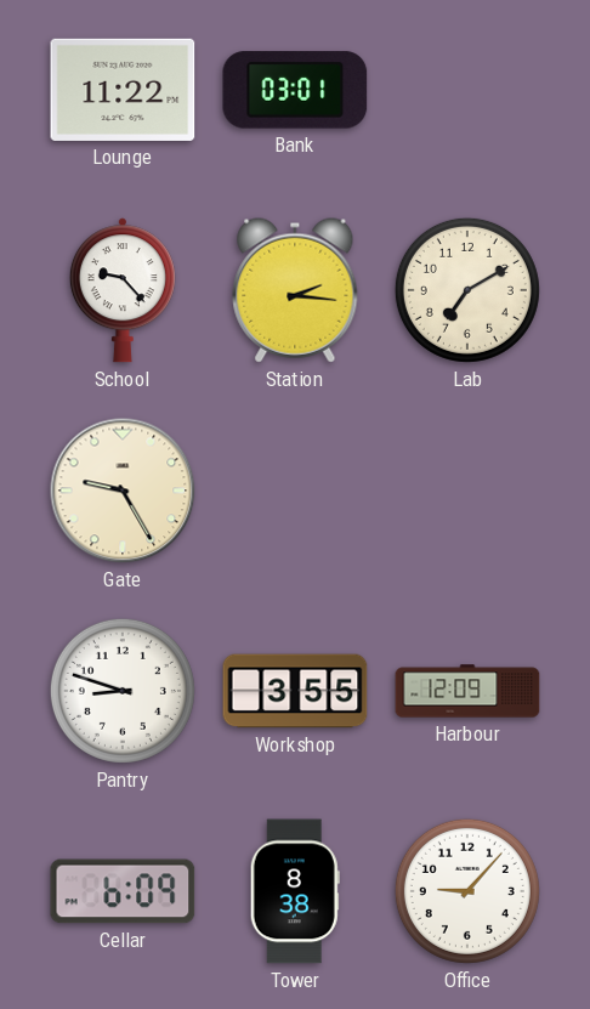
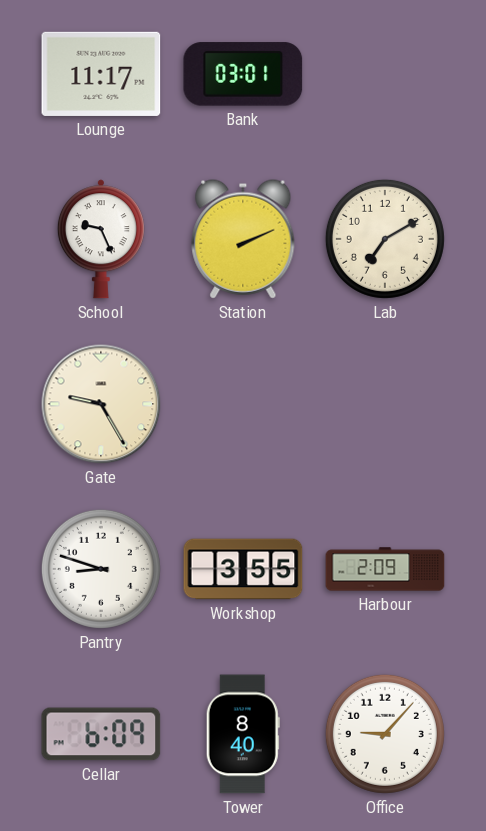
Lounge: 11:22 -> 11:17 (101, 74)
School: 9:23 -> 9:26 (101, 239)
Station: 2:16 -> 2:11 (243, 239)
Harbour: 12:09 -> 2:09 (385, 569)
Tower: 8:38 -> 8:40 (243, 734)
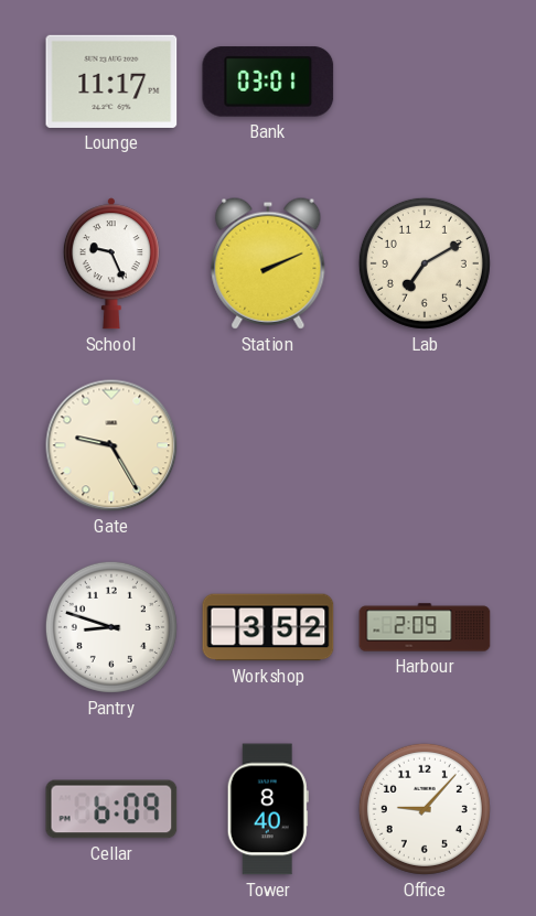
Workshop: 3:55 -> 3:52 (268, 627)
